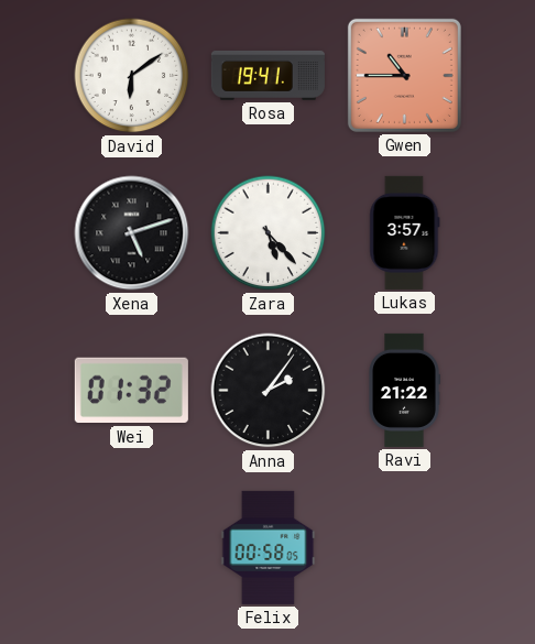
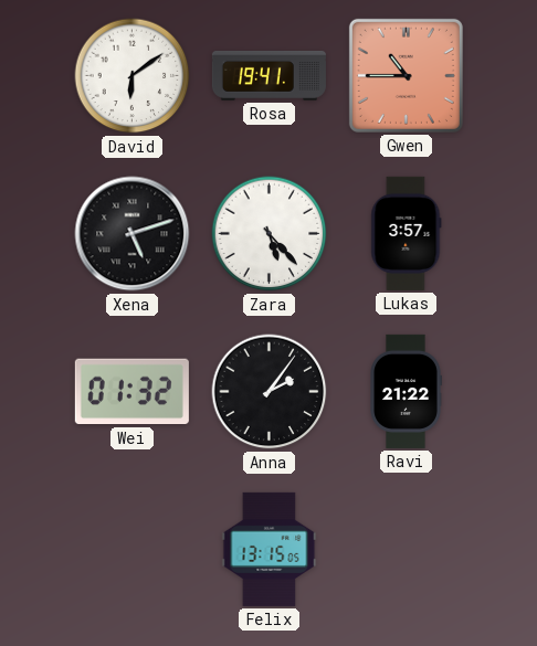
Felix: 00:58 -> 13:15 (270, 549)
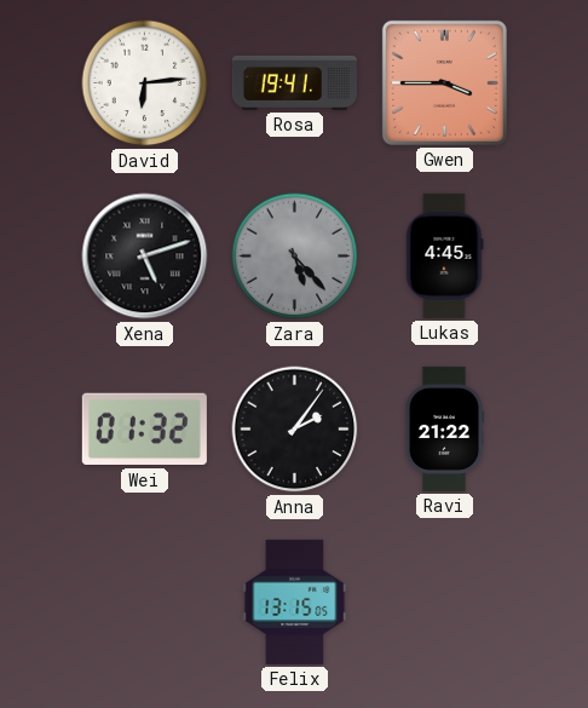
David: 6:09 -> 6:14 (145, 84)
Gwen: 10:45 -> 3:45 (444, 82)
Zara dial: white -> grey (295, 257)
Lukas: 3:57 -> 4:45 (445, 255)
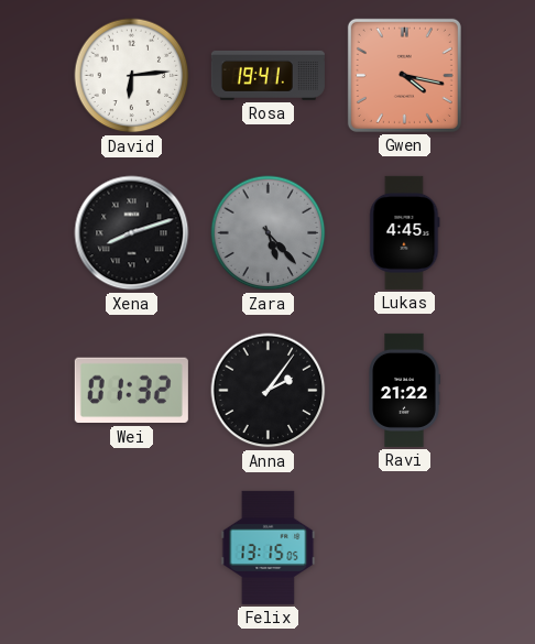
Gwen: 3:45 -> 4:17 (404, 75)
Xena: 5:12 -> 8:12 (132, 233)
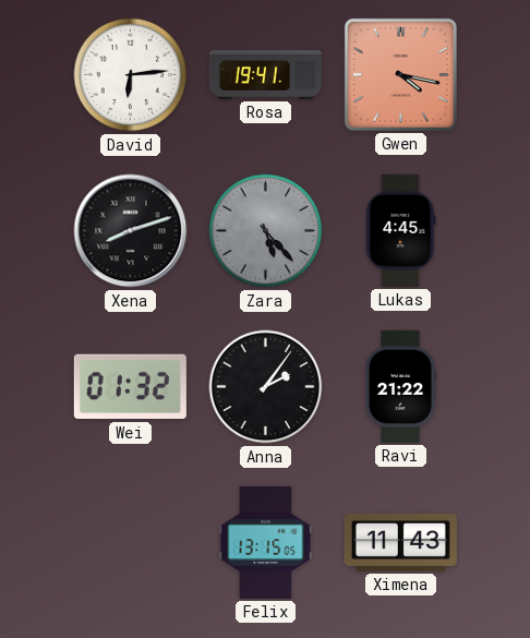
Ximena: none -> 11:43 (400, 542)
